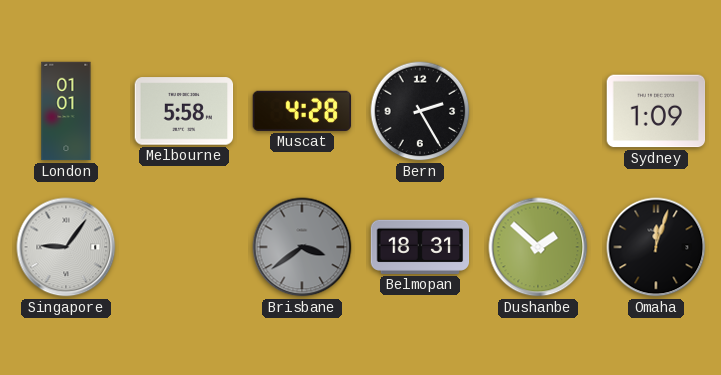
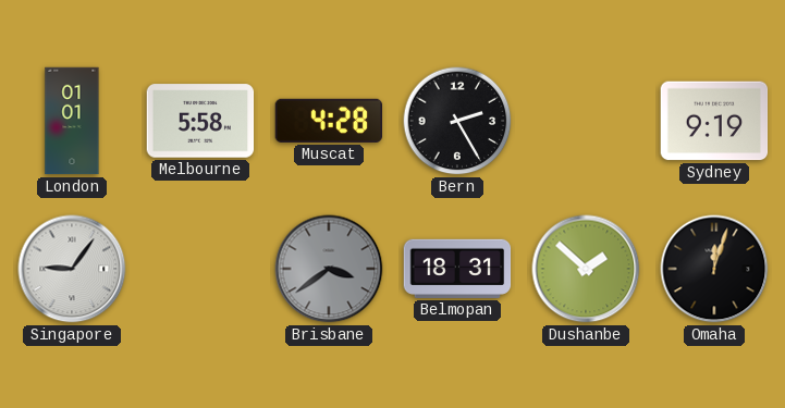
Sydney: 1:09 -> 9:19 (714, 121)
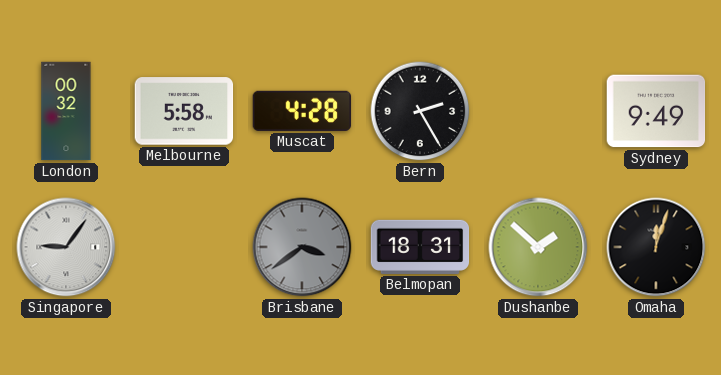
London: 01:01 -> 00:32 (66, 111)
Sydney: 9:19 -> 9:49 (656, 111)
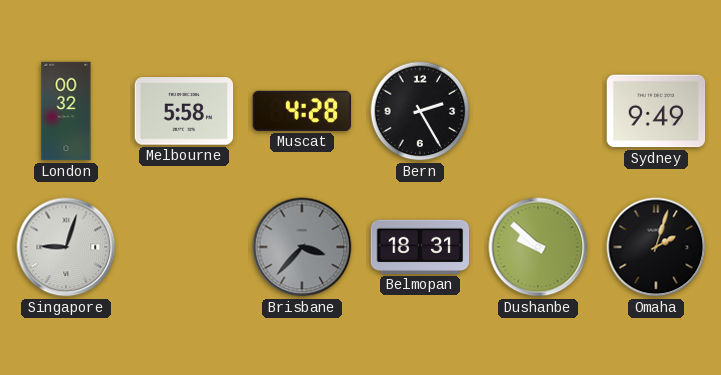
Singapore: 9:06 -> 9:03 (66, 247)
Brisbane: 3:39 -> 3:37 (302, 247)
Dushanbe: 1:52 -> 9:52 (538, 247)
Omaha: 12:03 -> 2:03 (656, 247)
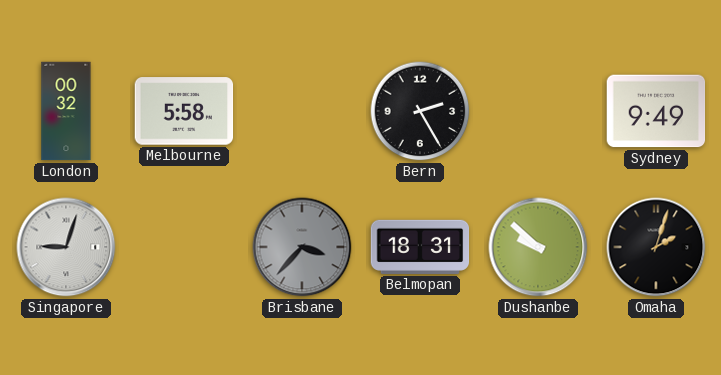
Muscat: 4:28 -> none (302, 111)
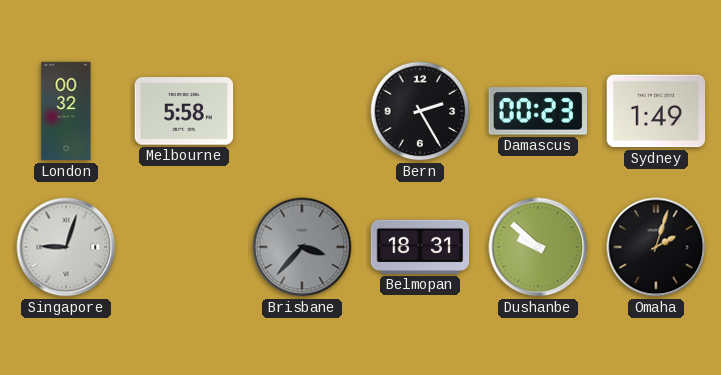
Damascus: none -> 00:23 (537, 111)
Sydney: 9:49 -> 1:49 (656, 111)
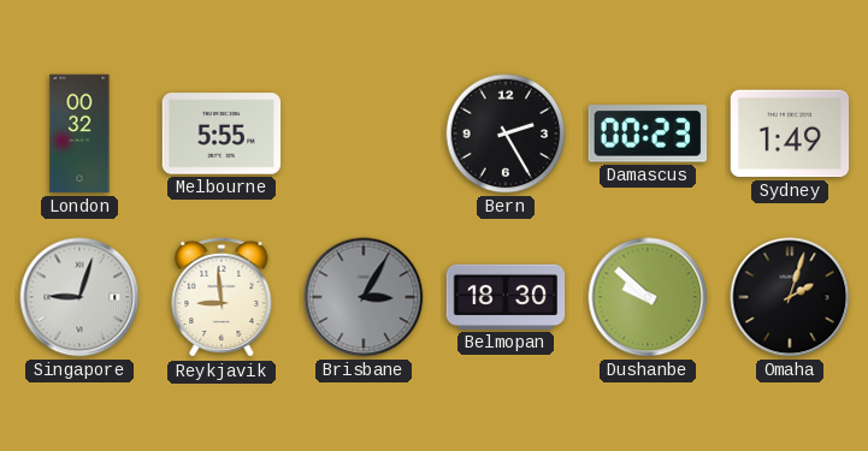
Melbourne: 5:58 -> 5:55 (222, 133)
Reykjavik: none -> 8:59 (222, 297)
Brisbane: 3:37 -> 3:05 (364, 297)
Belmopan: 18:31 -> 18:30 (506, 297)
